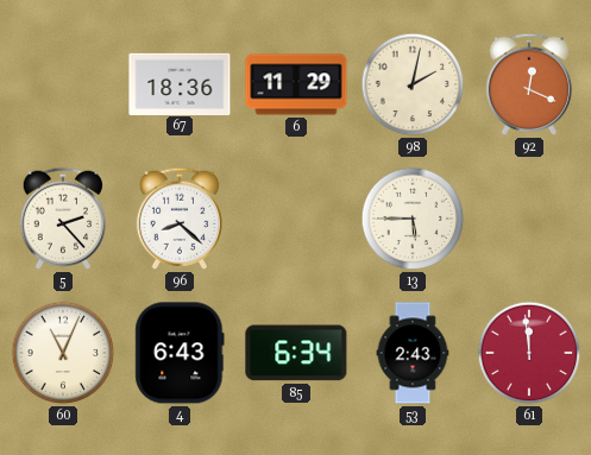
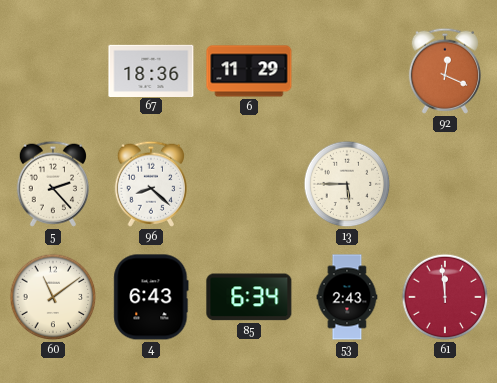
98: 2:02 -> none (413, 84)
60: 11:04 -> 11:09 (53, 297)
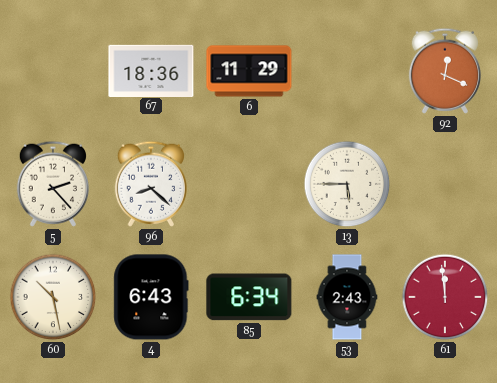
60: 11:09 -> 10:28 (53, 297)
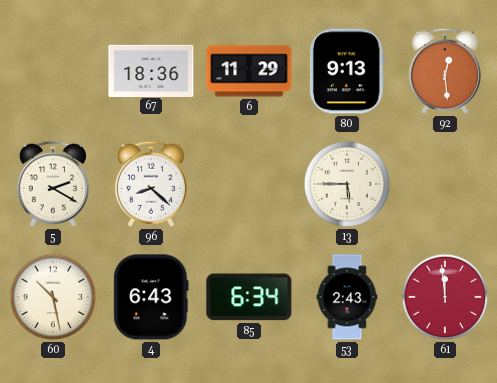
80: none -> 9:13 (347, 71)
92: 12:19 -> 12:29 (444, 71)
5: 2:23 -> 2:20 (52, 184)
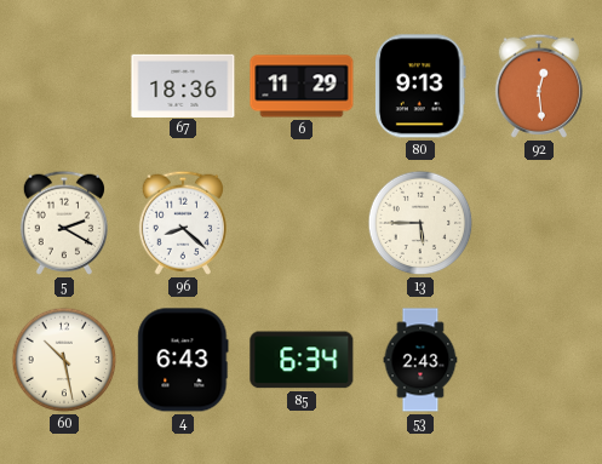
61: 11:59 -> none (445, 297)
